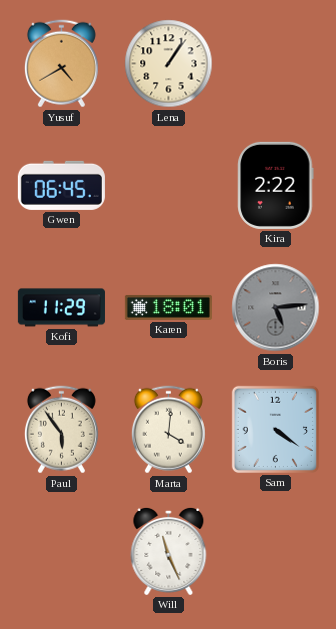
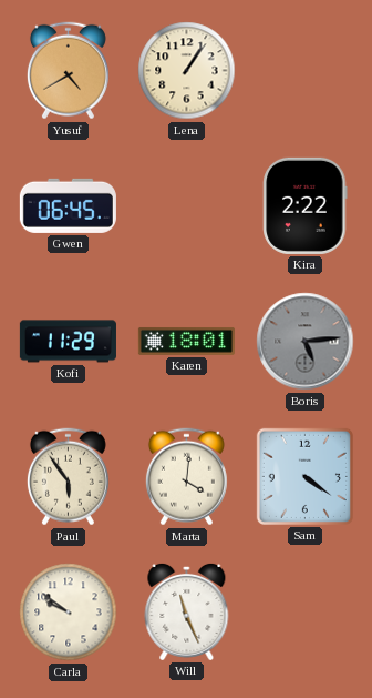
Carla: none -> 9:51 (69, 613)
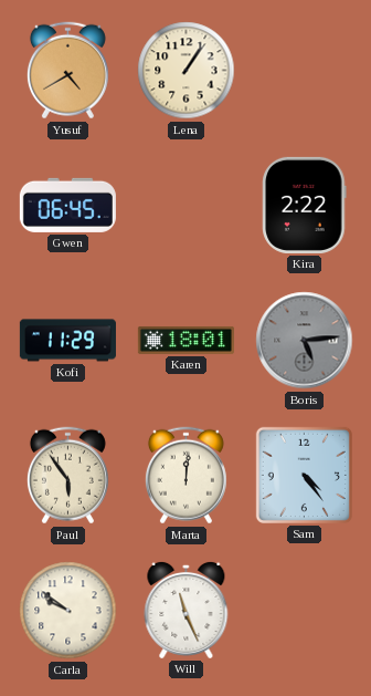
Marta: 4:01 -> 12:01 (185, 476)
Sam: 4:21 -> 4:24 (304, 475)
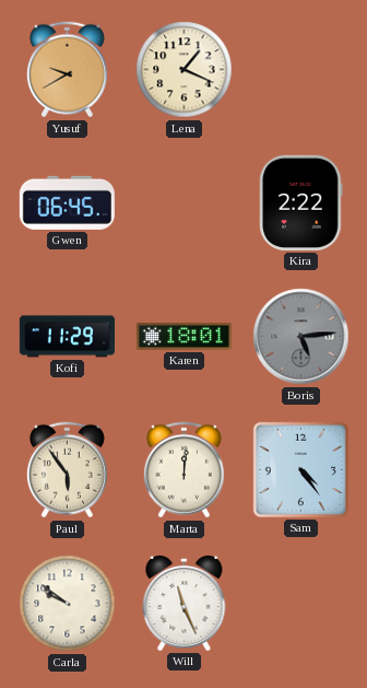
Yusuf: 4:40 -> 9:40 (67, 70)
Lena: 1:06 -> 1:19 (185, 70)
